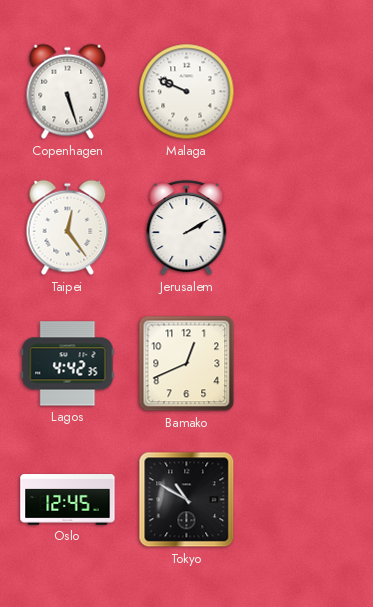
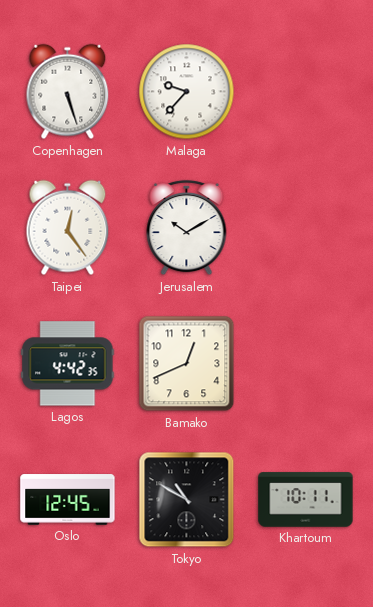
Malaga: 9:49 -> 9:37 (187, 92)
Jerusalem: 2:10 -> 10:10 (187, 228)
Khartoum: none -> 10:11 (306, 500)
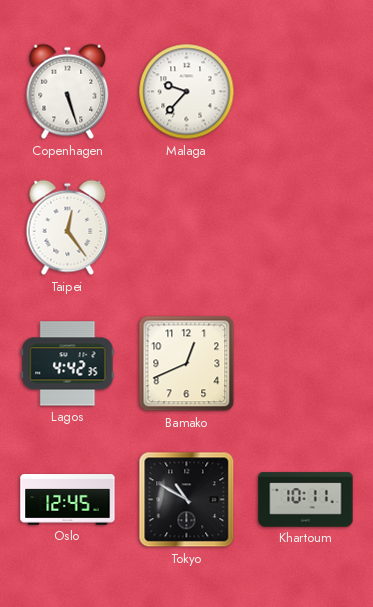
Jerusalem: 10:10 -> none (187, 228)
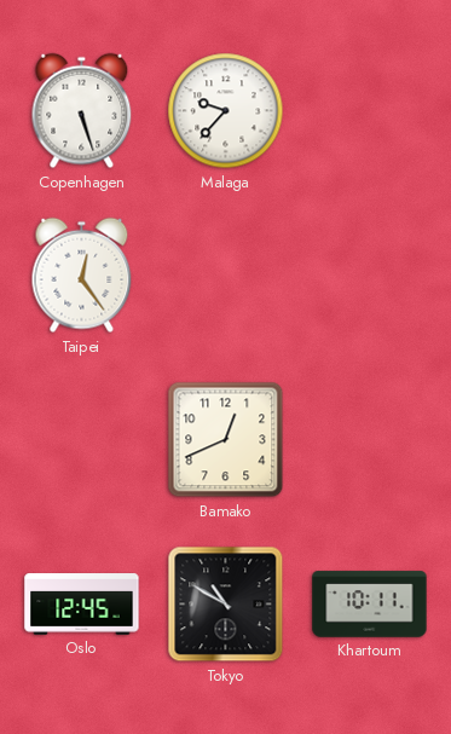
Lagos: 4:42 -> none (68, 364)
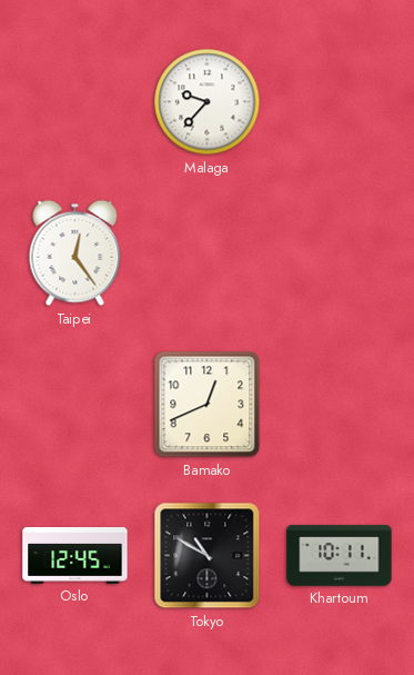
Copenhagen: 5:27 -> none (82, 111)
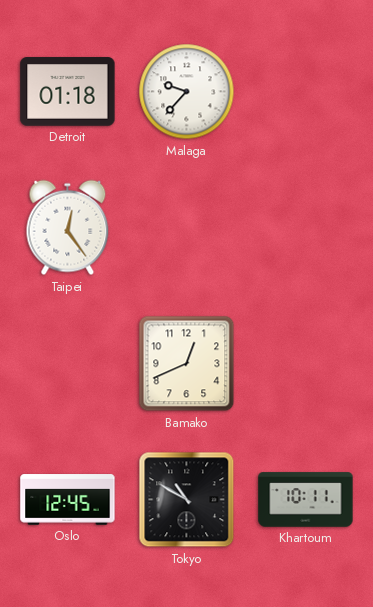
Detroit: none -> 01:18 (68, 92)
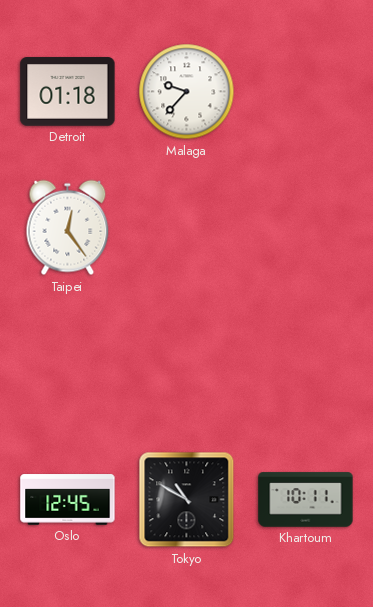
Bamako: 12:41 -> none (187, 364)
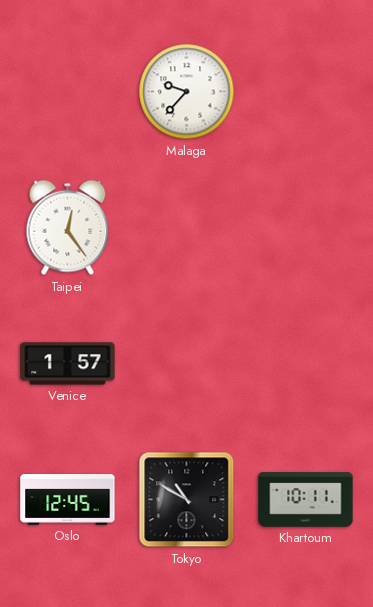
Detroit: 01:18 -> none (68, 92)
Venice: none -> 1:57 (68, 364)
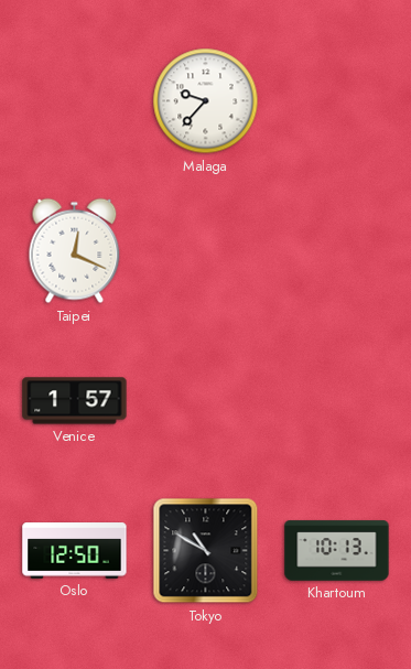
Taipei: 12:24 -> 12:19 (75, 251)
Oslo: 12:45 -> 12:50 (75, 551)
Khartoum: 10:11 -> 10:13 (337, 551)
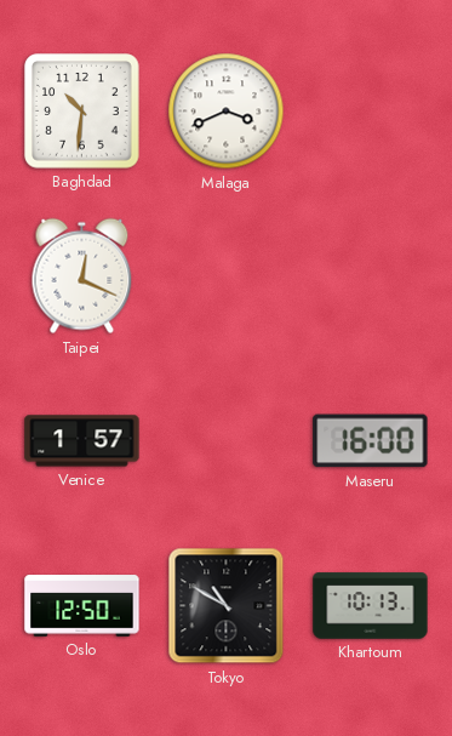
Baghdad: none -> 10:31 (82, 112)
Malaga: 9:37 -> 3:41 (227, 112)
Maseru: none -> 16:00 (371, 441)
